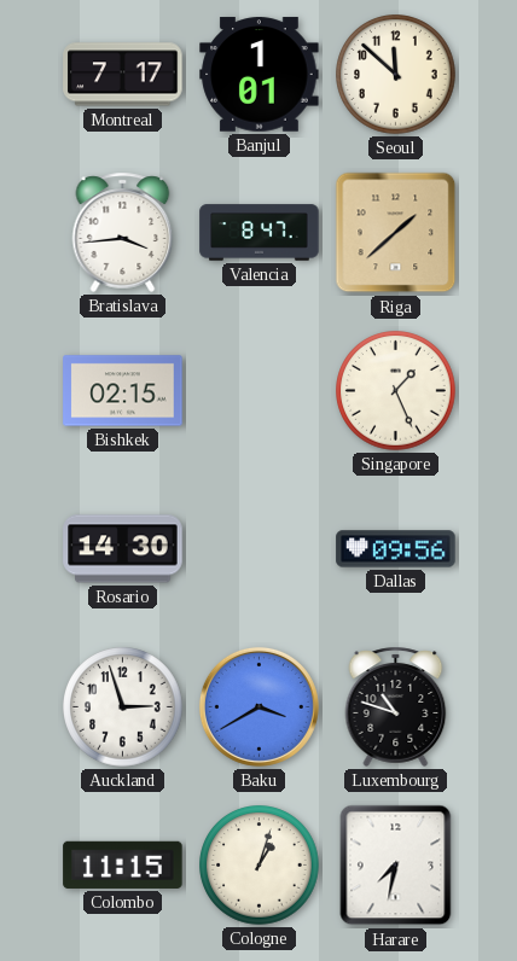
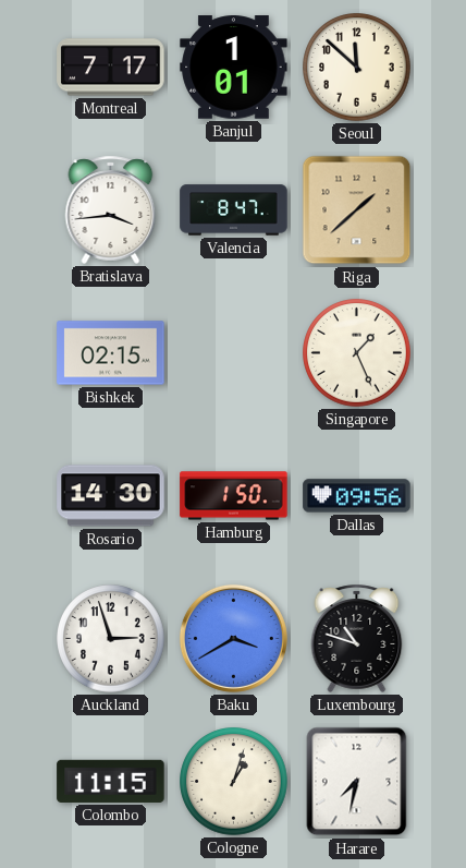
Hamburg: none -> 1:50 (234, 496)
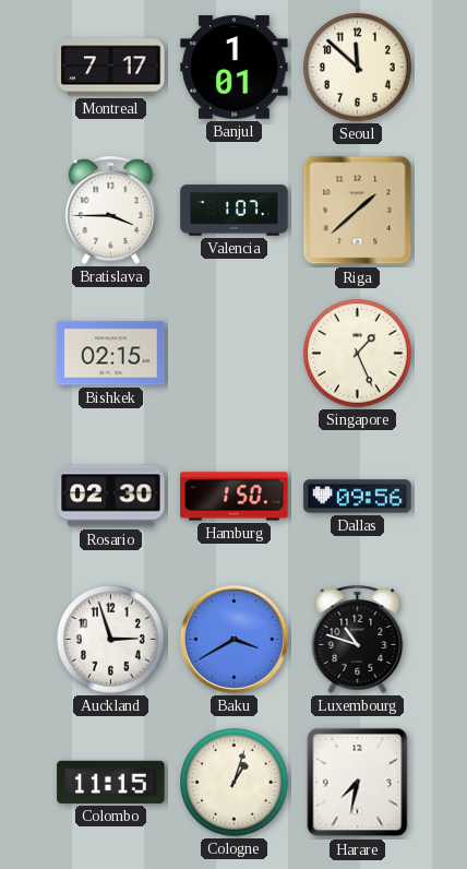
Bratislava: 3:44 -> 3:45 (111, 210)
Valencia: 8:47 -> 1:07 (235, 211)
Rosario: 14:30 -> 02:30 (111, 497)
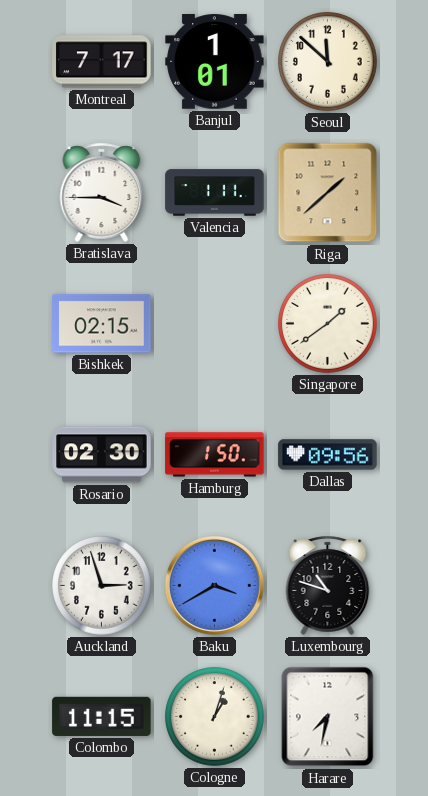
Valencia: 1:07 -> 1:11 (215, 193)
Singapore: 1:26 -> 1:39 (328, 324)
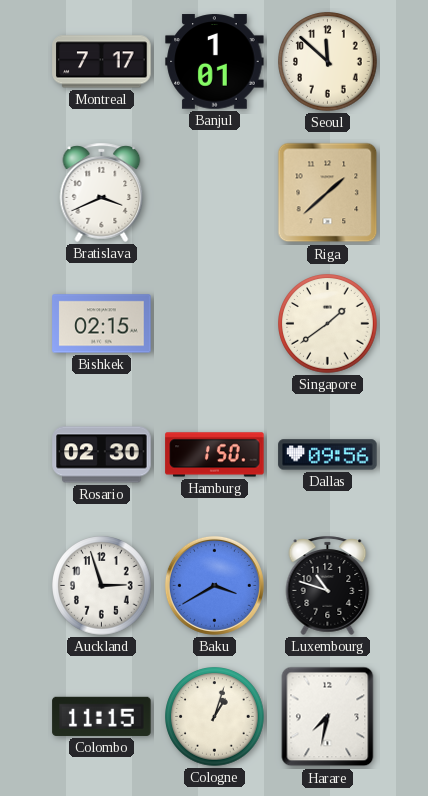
Bratislava: 3:45 -> 3:41 (102, 192)
Valencia: 1:11 -> none (215, 193)
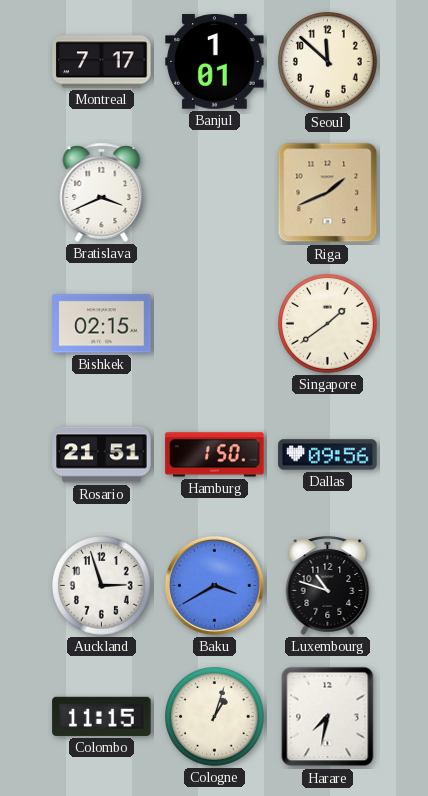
Riga: 1:38 -> 1:41 (328, 193)
Rosario: 02:30 -> 21:51 (102, 455)
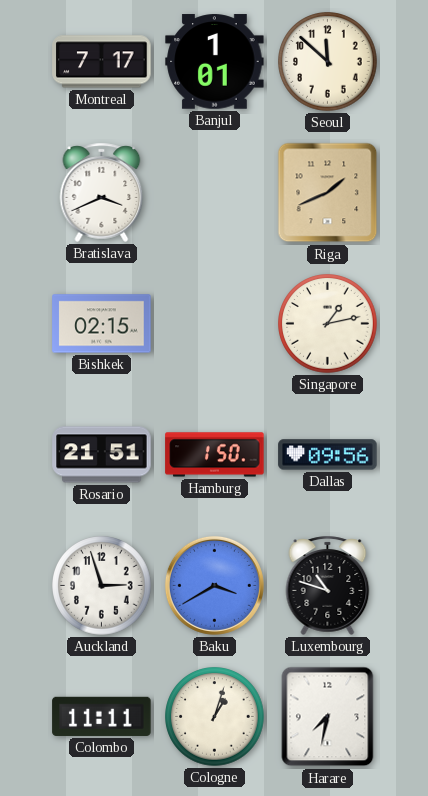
Singapore: 1:39 -> 1:13 (328, 324)
Colombo: 11:15 -> 11:11 (102, 716)
